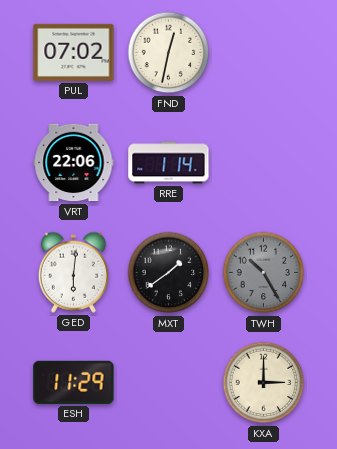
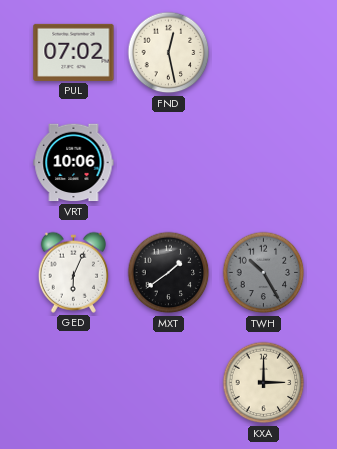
FND: 12:32 -> 12:28 (169, 53)
VRT: 22:06 -> 10:06 (74, 163)
RRE: 1:14 -> none (169, 163)
GED: 6:01 -> 6:04 (73, 272)
ESH: 11:29 -> none (74, 382)
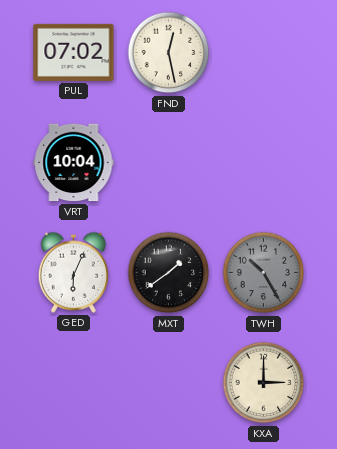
VRT: 10:06 -> 10:04 (74, 163)
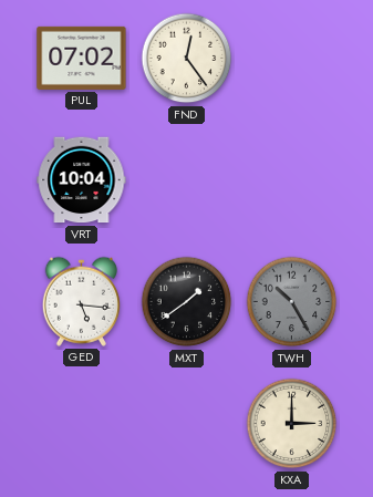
FND: 12:28 -> 12:24 (187, 59)
GED: 6:04 -> 5:16 (81, 301)
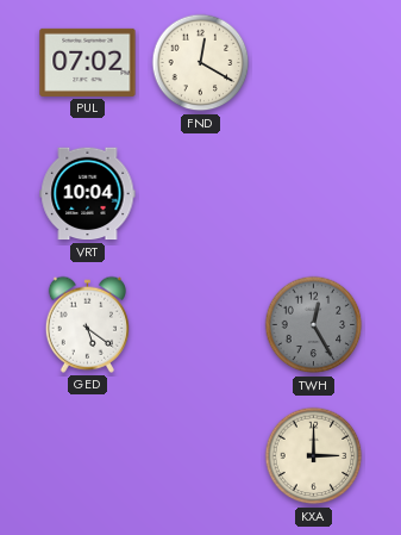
FND: 12:24 -> 12:20 (201, 63)
GED: 5:16 -> 5:21 (87, 324)
MXT: 1:39 -> none (187, 302)
TWH: 10:25 -> 12:25 (314, 325)
